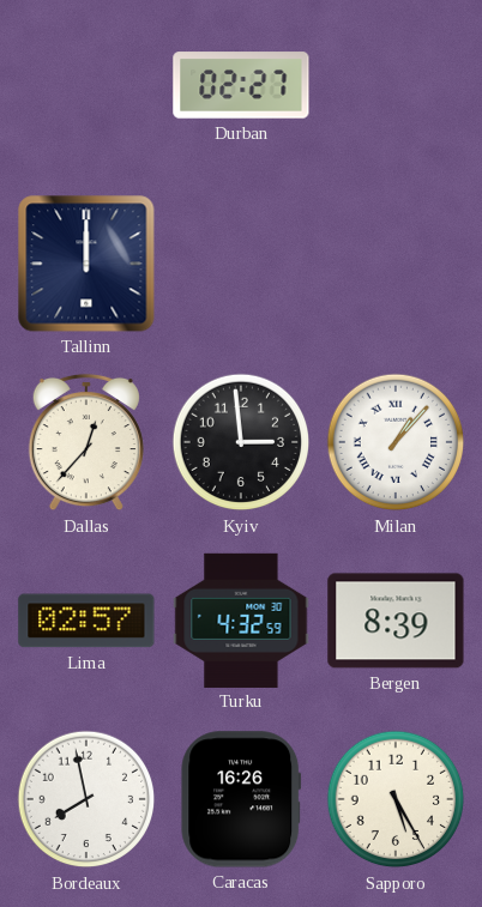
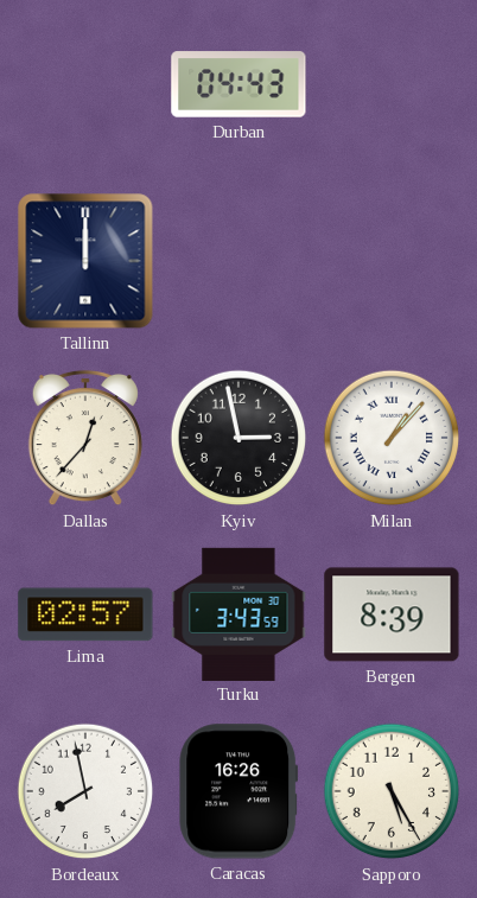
Durban: 02:27 -> 04:43 (238, 84)
Kyiv: 2:59 -> 2:58 (238, 438)
Turku: 4:32 -> 3:43 (238, 613)
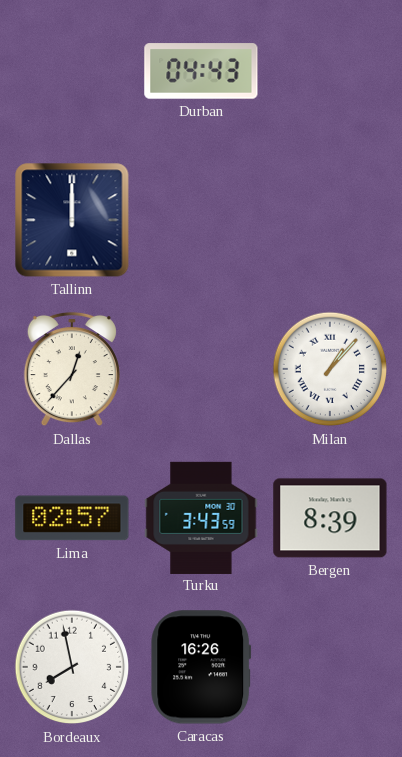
Kyiv: 2:58 -> none (238, 438)
Sapporo: 5:25 -> none (392, 791)
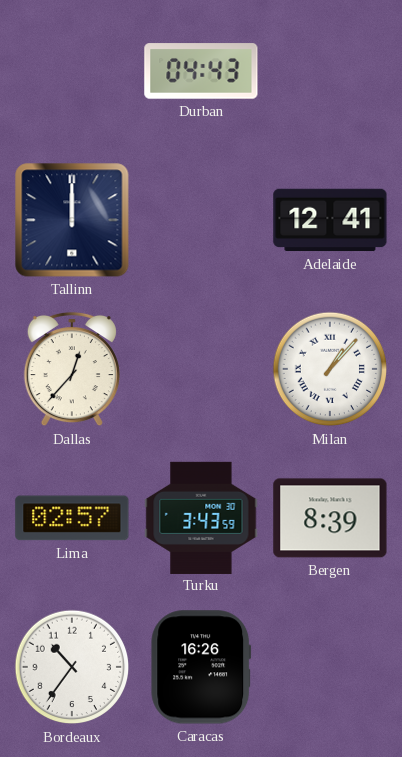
Adelaide: none -> 12:41 (330, 220)
Bordeaux: 7:58 -> 10:36 (72, 667)
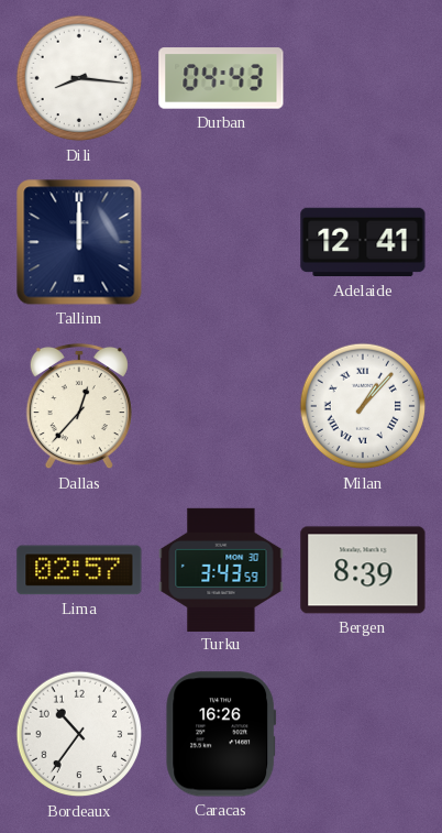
Dili: none -> 8:16 (79, 78)
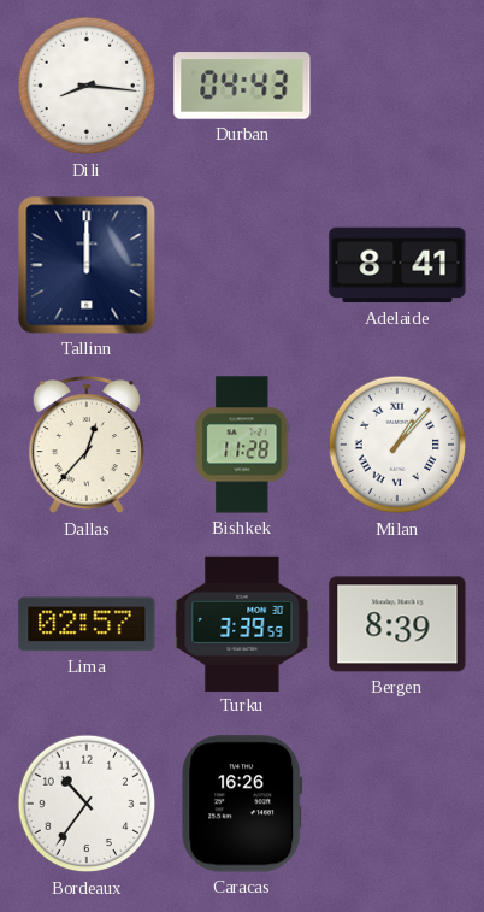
Adelaide: 12:41 -> 8:41 (397, 265)
Bishkek: none -> 11:28 (242, 445)
Turku: 3:43 -> 3:39 (242, 623)
